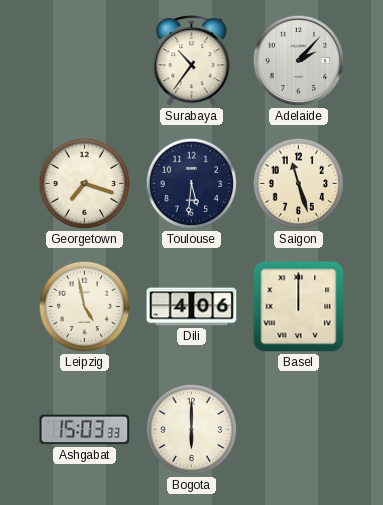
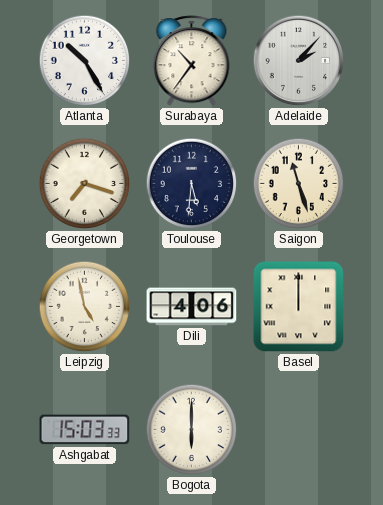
Atlanta: none -> 10:25 (85, 61)
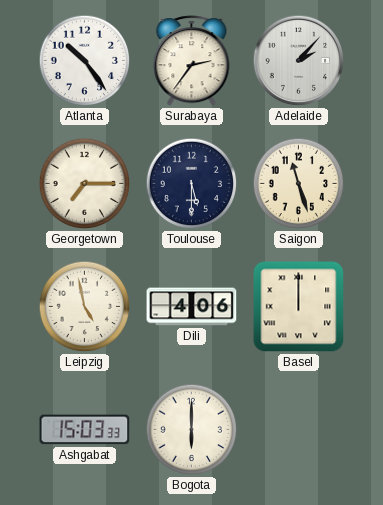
Atlanta: 10:25 -> 10:24 (85, 61)
Surabaya: 10:36 -> 2:36 (192, 61)
Georgetown: 7:18 -> 7:15 (85, 184)
Toulouse: 5:31 -> 5:30 (192, 184)
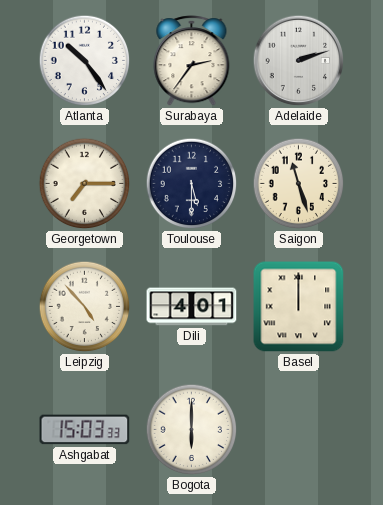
Adelaide: 2:07 -> 2:12 (299, 61)
Leipzig: 4:58 -> 4:53 (85, 307)
Dili: 4:06 -> 4:01 (192, 307)
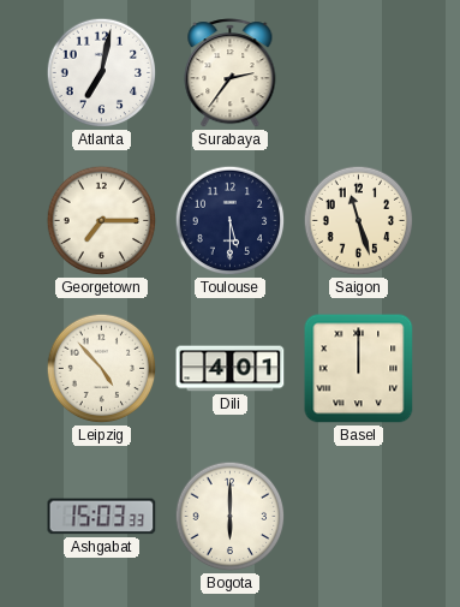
Atlanta: 10:24 -> 7:02 (102, 73)
Adelaide: 2:12 -> none (299, 61)
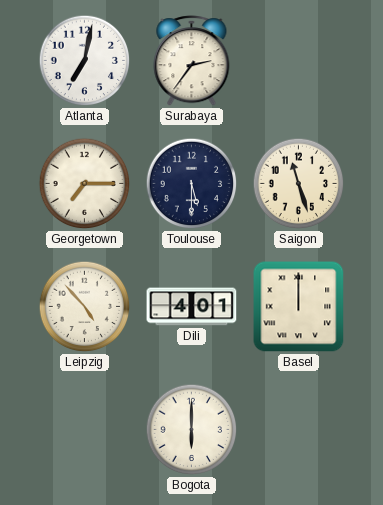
Ashgabat: 15:03 -> none (102, 517)
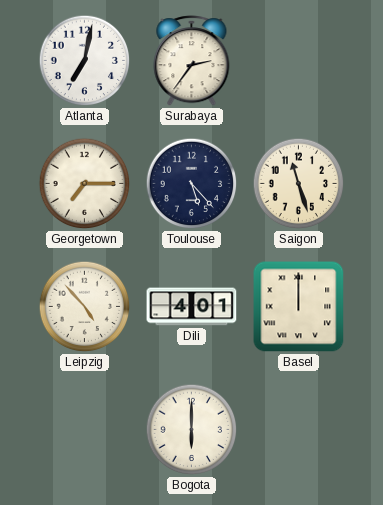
Toulouse: 5:30 -> 5:23 (192, 184)
